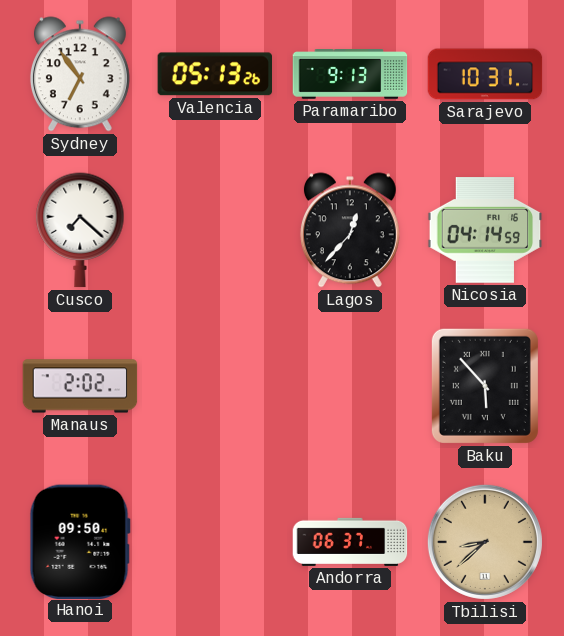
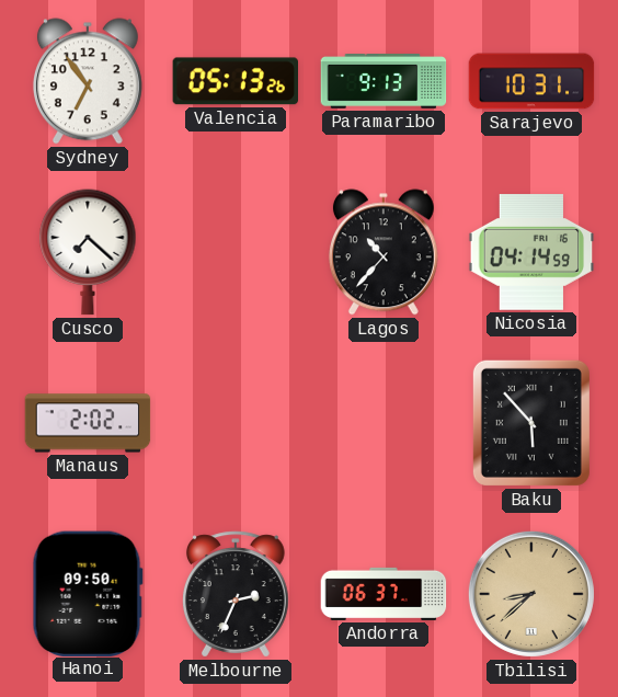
Lagos: 12:37 -> 10:37 (384, 252)
Melbourne: none -> 2:34 (236, 594)
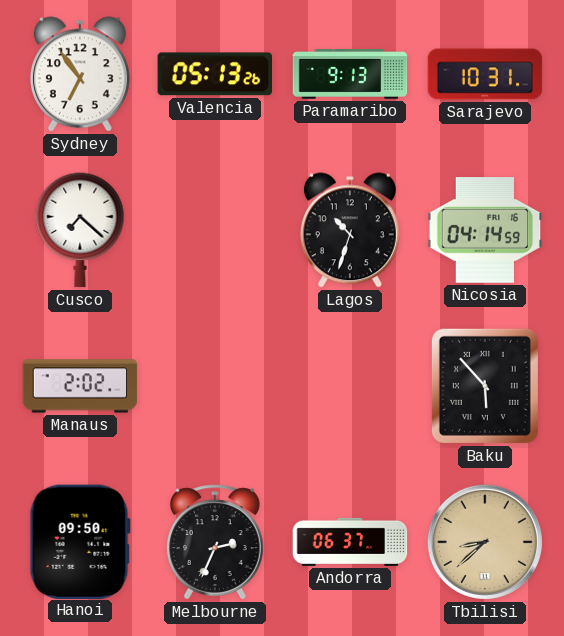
Lagos: 10:37 -> 10:33 (350, 230)
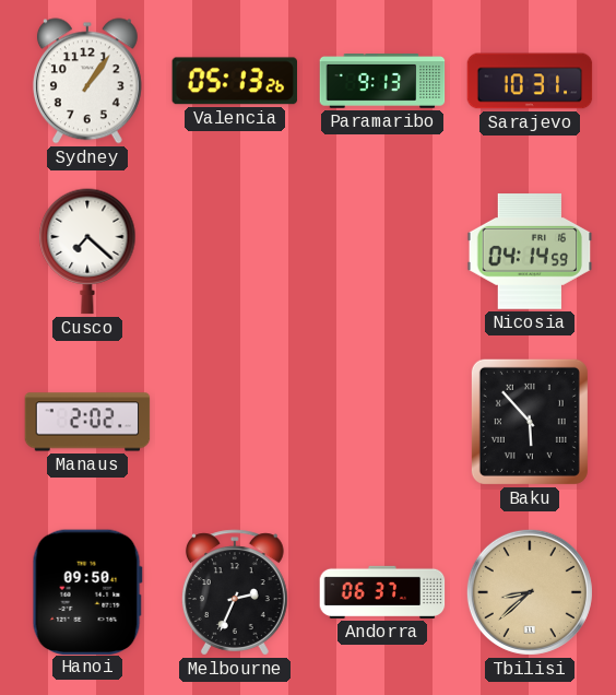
Sydney: 6:54 -> 1:06 (87, 81)
Lagos: 10:33 -> none (350, 230)
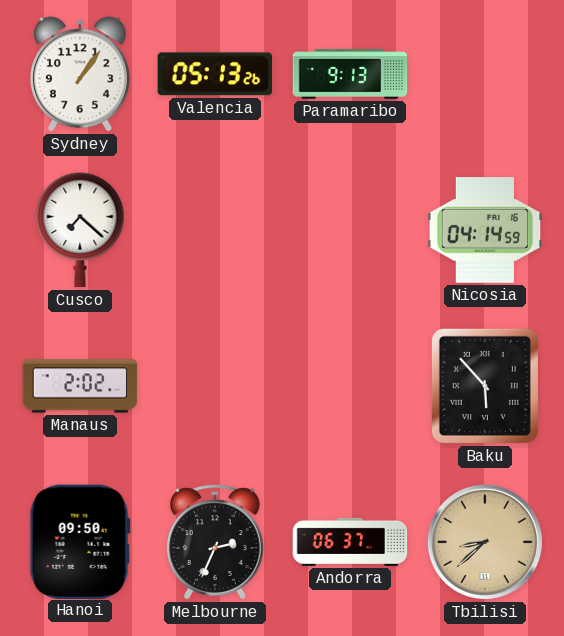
Sarajevo: 10:31 -> none (530, 81)
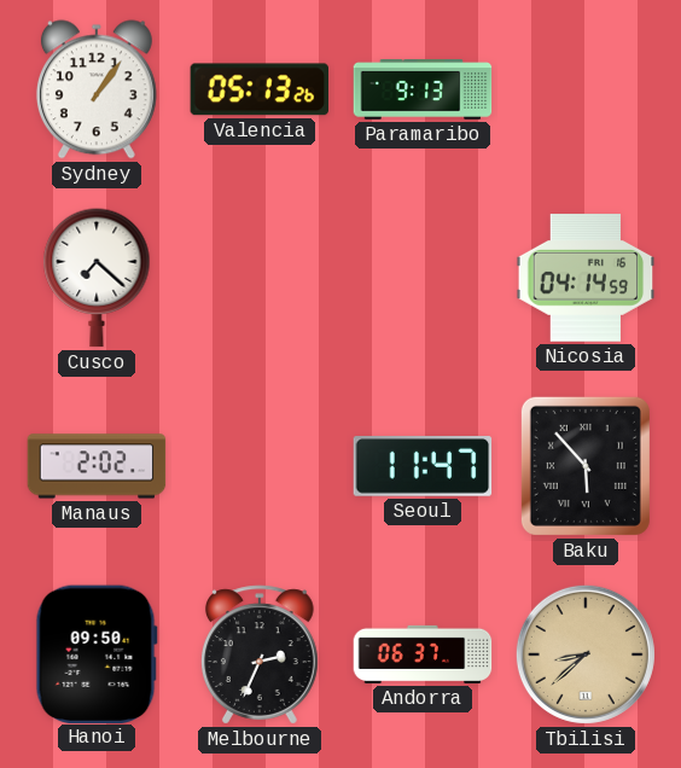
Seoul: none -> 11:47 (423, 466)
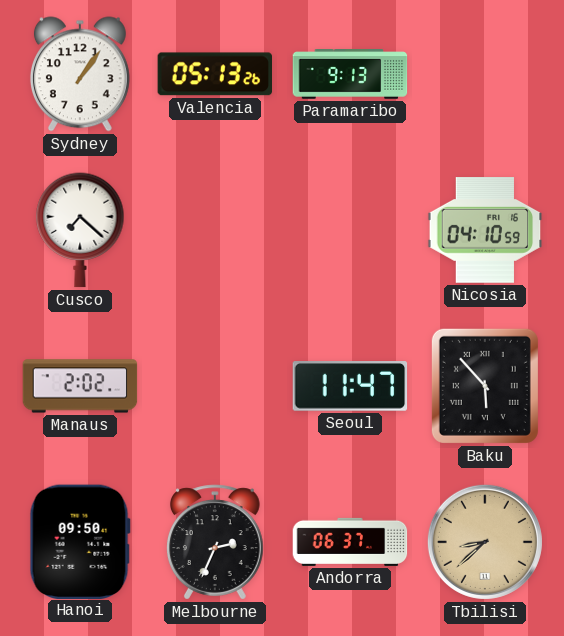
Nicosia: 04:14 -> 04:10 (485, 230)
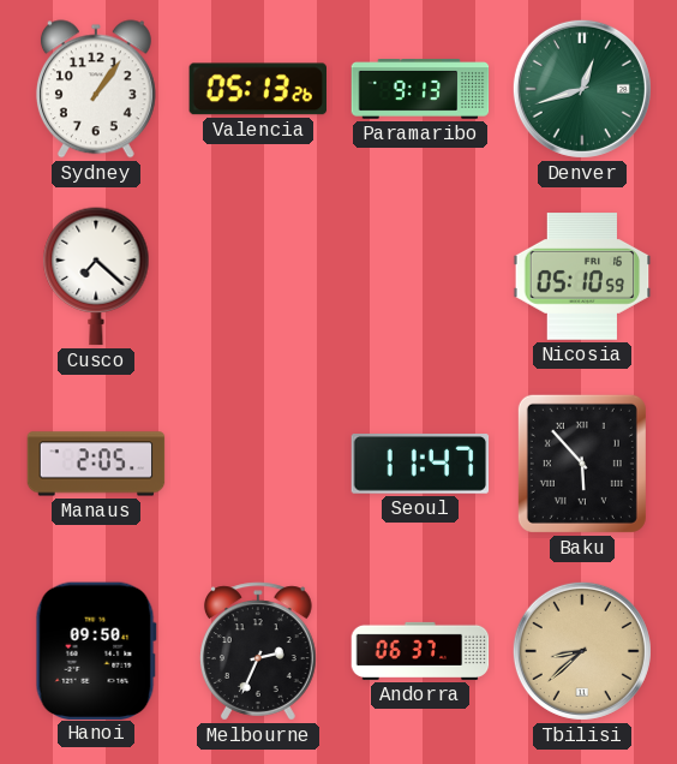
Denver: none -> 12:42 (582, 89)
Nicosia: 04:10 -> 05:10 (582, 276)
Manaus: 2:02 -> 2:05 (96, 464)
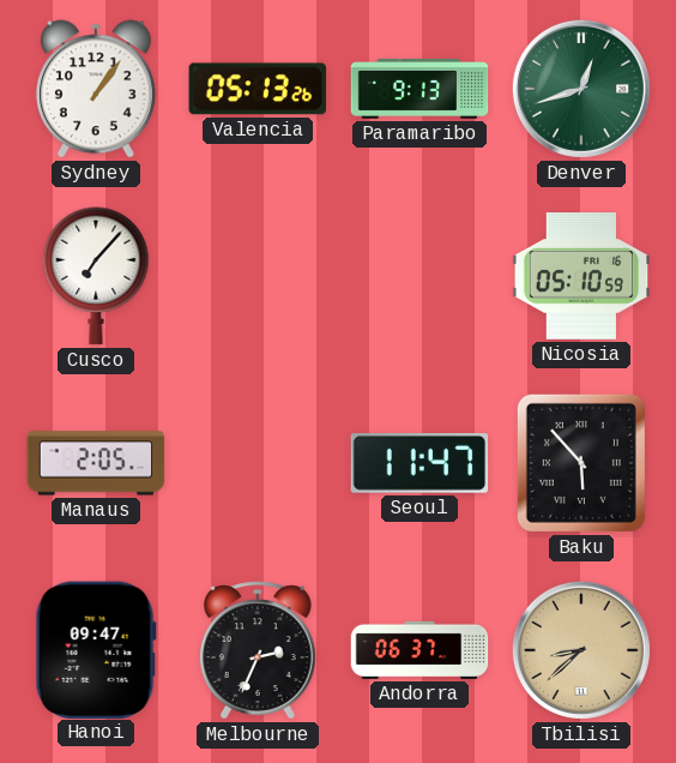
Cusco: 7:22 -> 7:07 (96, 276)
Hanoi: 09:50 -> 09:47 (96, 649)
